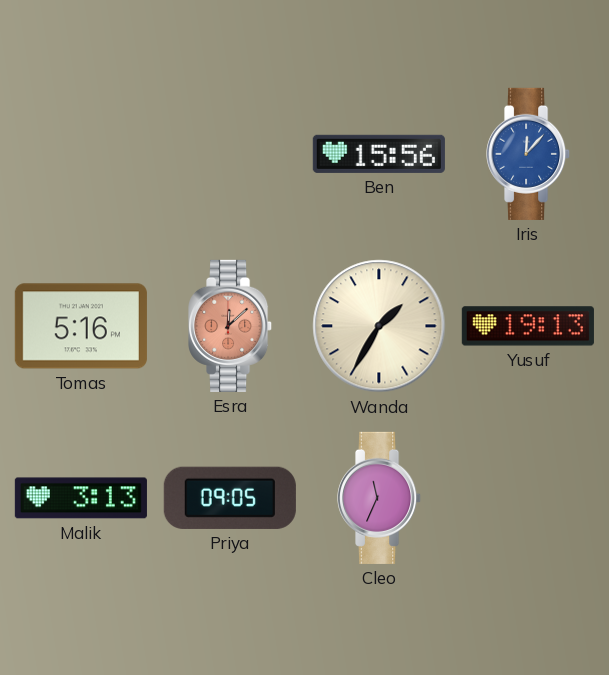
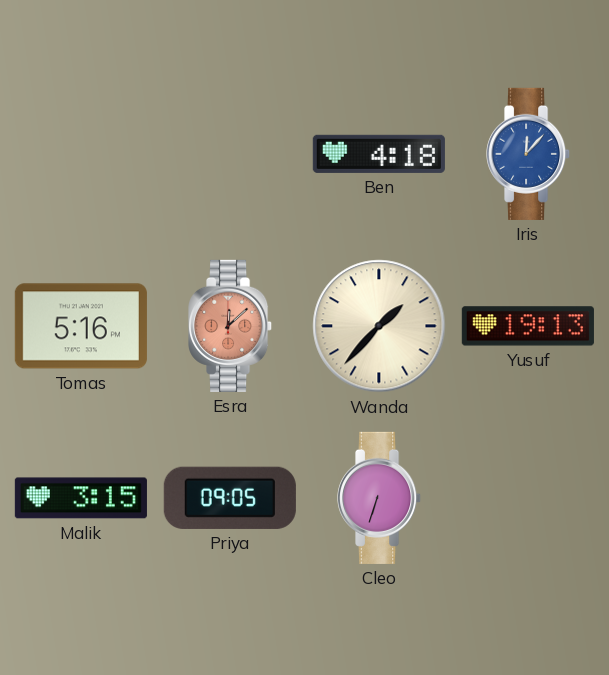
Ben: 15:56 -> 4:18 (379, 154)
Wanda: 1:35 -> 1:37 (379, 326)
Malik: 3:13 -> 3:15 (81, 498)
Cleo: 11:34 -> 6:33 (380, 498)
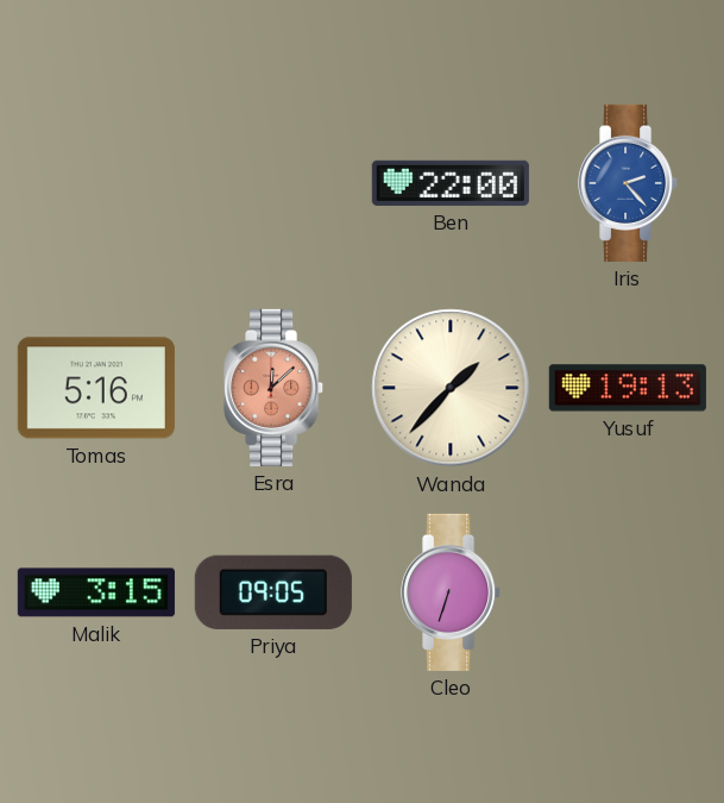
Ben: 4:18 -> 22:00 (451, 183)
Iris: 12:07 -> 2:23 (629, 183)
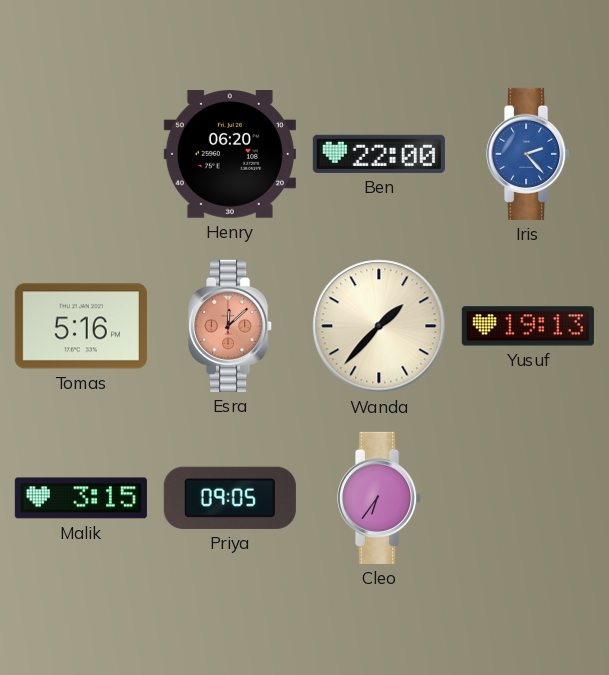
Henry: none -> 06:20 (230, 155)
Cleo: 6:33 -> 6:36 (380, 498)
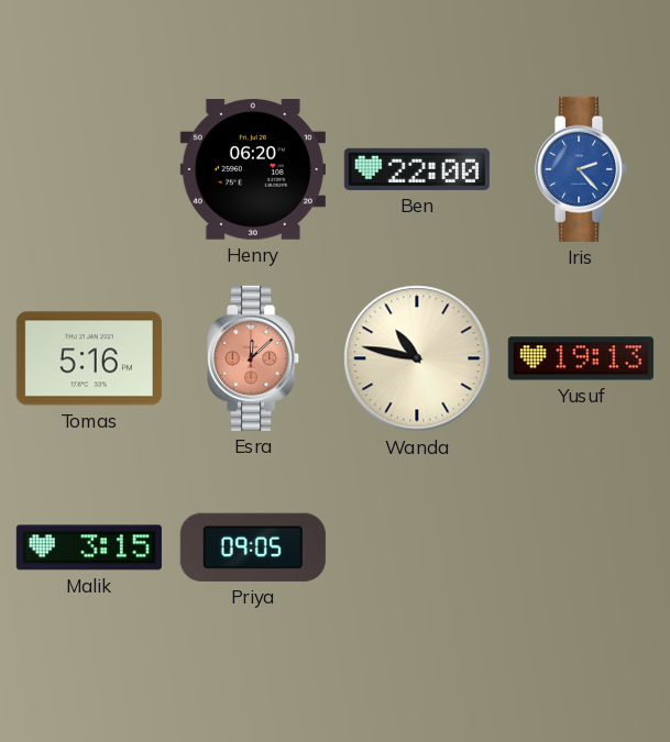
Wanda: 1:37 -> 10:47 (417, 358)
Cleo: 6:36 -> none (380, 498)
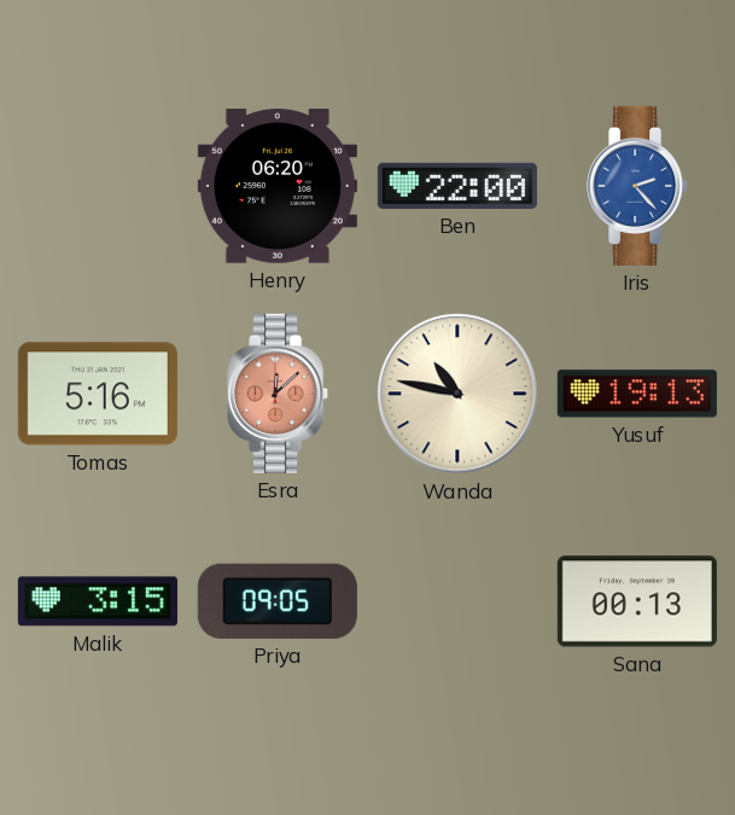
Sana: none -> 00:13 (637, 601)
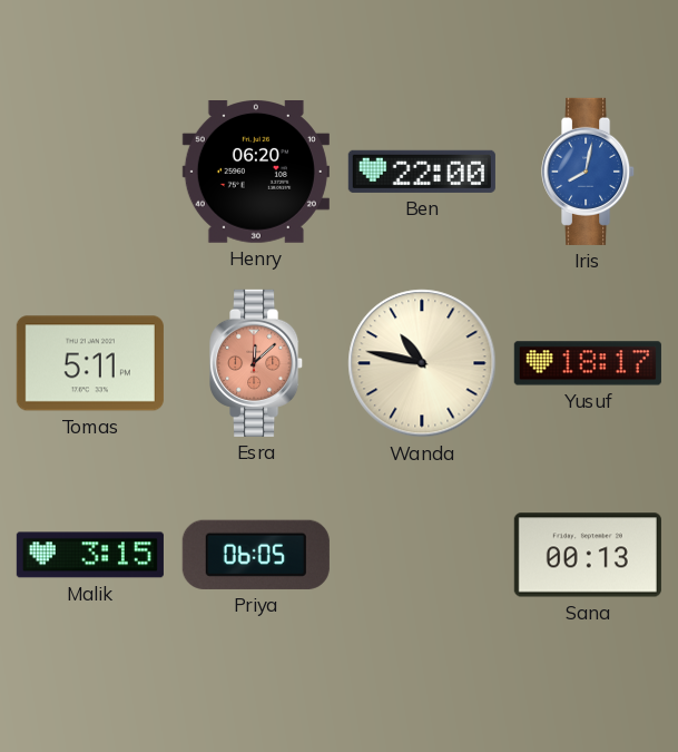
Iris: 2:23 -> 8:02 (589, 172)
Tomas: 5:16 -> 5:11 (90, 363)
Yusuf: 19:13 -> 18:17 (588, 363)
Priya: 09:05 -> 06:05 (256, 555)
